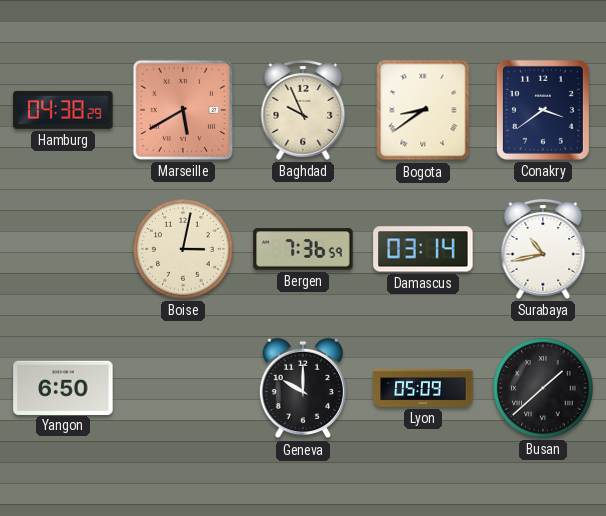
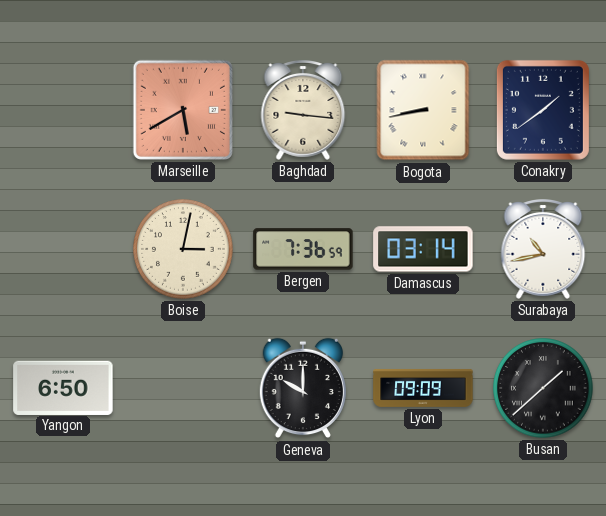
Hamburg: 04:38 -> none (63, 110)
Baghdad: 9:56 -> 9:16 (303, 111)
Bogota: 8:39 -> 8:43 (423, 110)
Conakry: 3:39 -> 1:39 (543, 110)
Lyon: 05:09 -> 09:09 (423, 388)
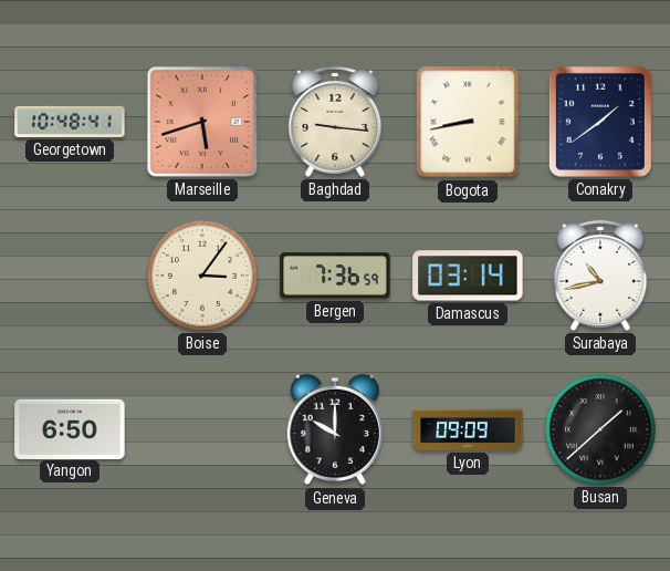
Georgetown: none -> 10:48 (70, 122)
Marseille: 5:40 -> 5:42 (202, 122)
Boise: 3:02 -> 3:06 (202, 276)
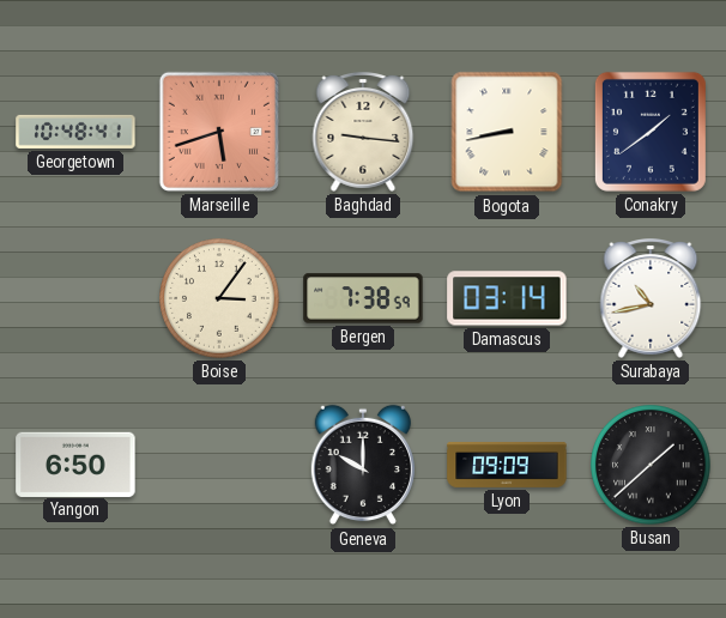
Bergen: 7:36 -> 7:38 (363, 298)
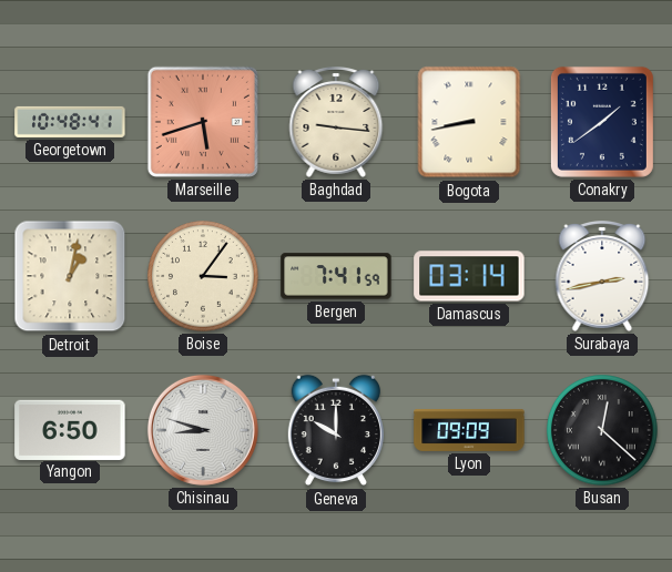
Detroit: none -> 1:02 (70, 276)
Bergen: 7:38 -> 7:41 (336, 276)
Surabaya: 10:43 -> 2:43 (602, 277)
Chisinau: none -> 8:48 (203, 430)
Busan: 1:38 -> 12:22 (602, 430)
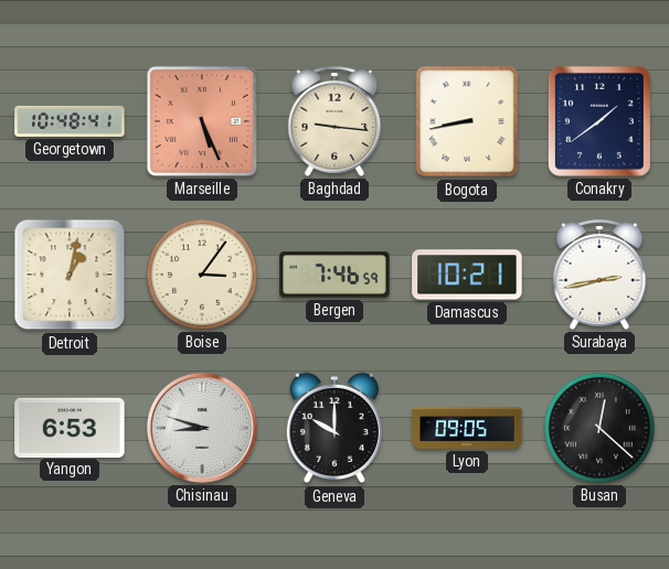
Marseille: 5:42 -> 5:26 (202, 121)
Bergen: 7:41 -> 7:46 (334, 275)
Damascus: 03:14 -> 10:21 (467, 275)
Yangon: 6:50 -> 6:53 (70, 427)
Lyon: 09:09 -> 09:05 (467, 428)
